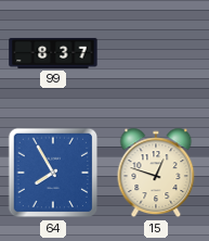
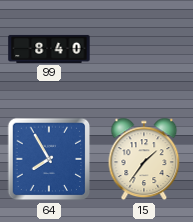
99: 8:37 -> 8:40 (49, 49)
15: 12:48 -> 1:36 (144, 159)
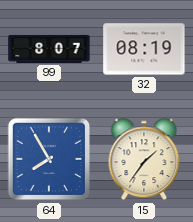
99: 8:40 -> 8:07 (49, 49)
32: none -> 08:19 (144, 49)
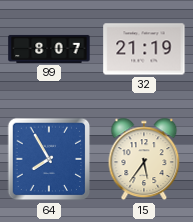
32: 08:19 -> 21:19 (144, 49)
15: 1:36 -> 5:36 (144, 159)
